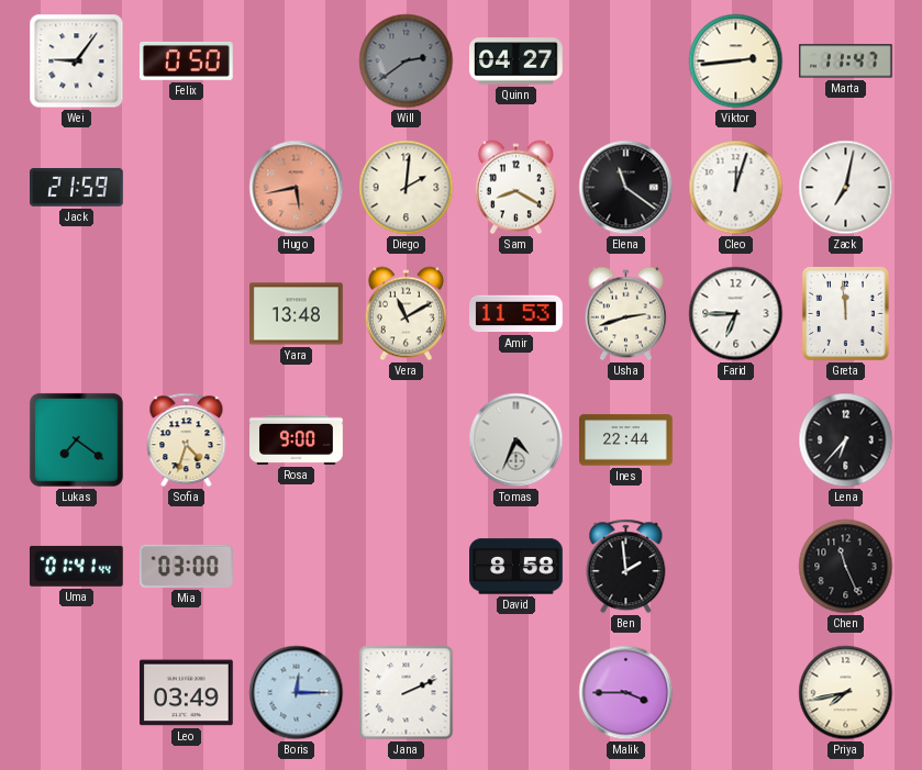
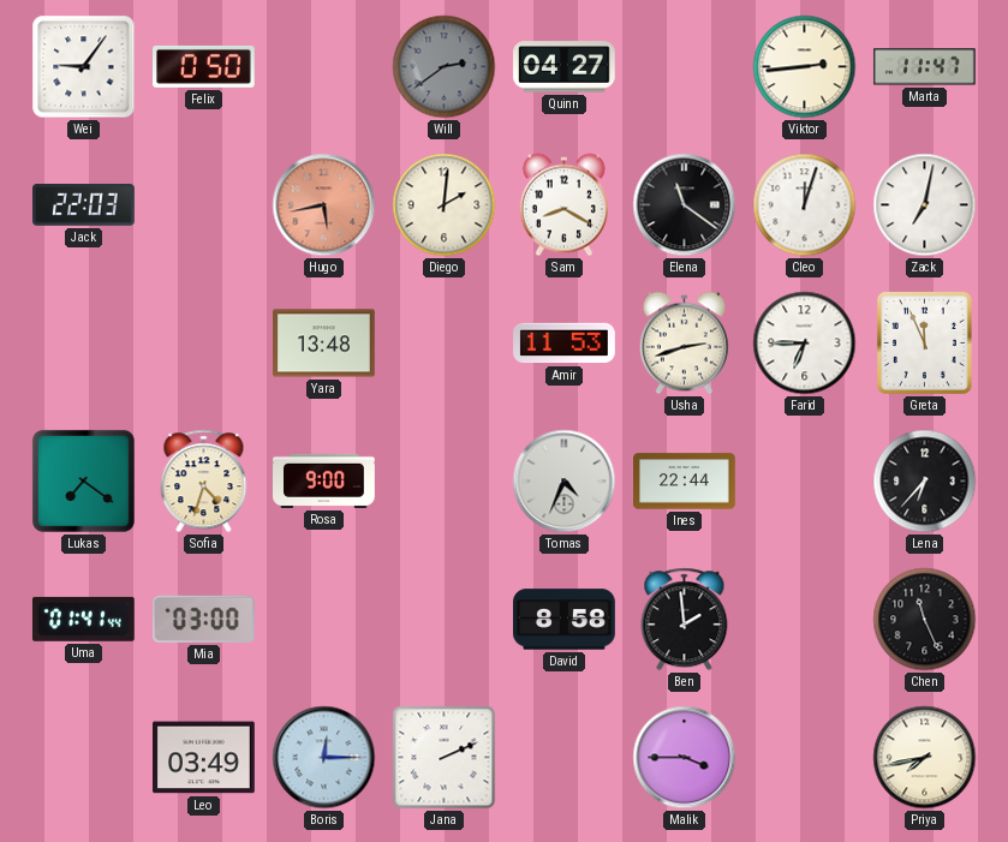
Jack: 21:59 -> 22:03 (84, 205)
Vera: 11:10 -> none (406, 314)
Greta: 11:59 -> 11:56 (924, 342)
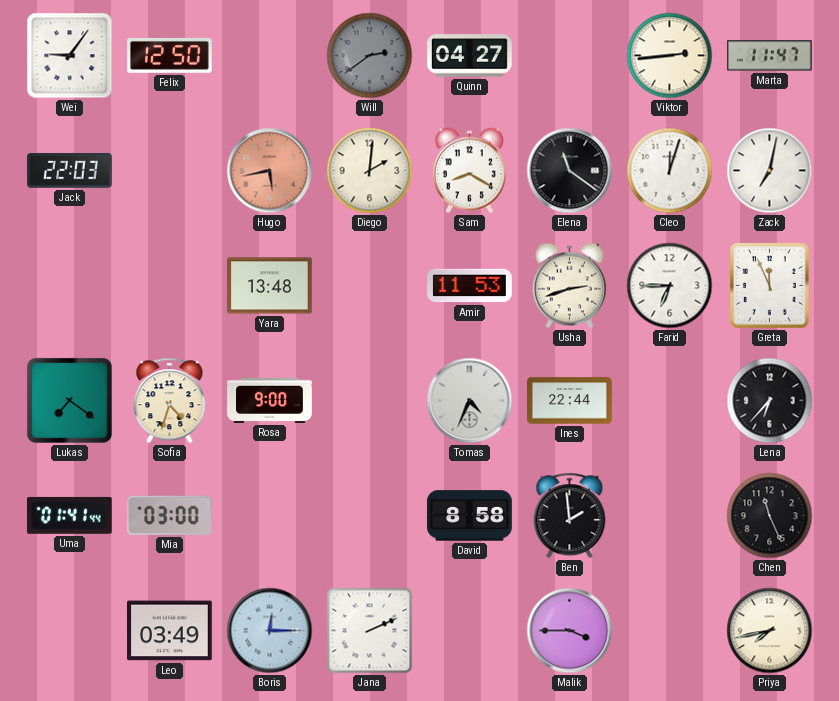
Felix: 0:50 -> 12:50 (170, 56)
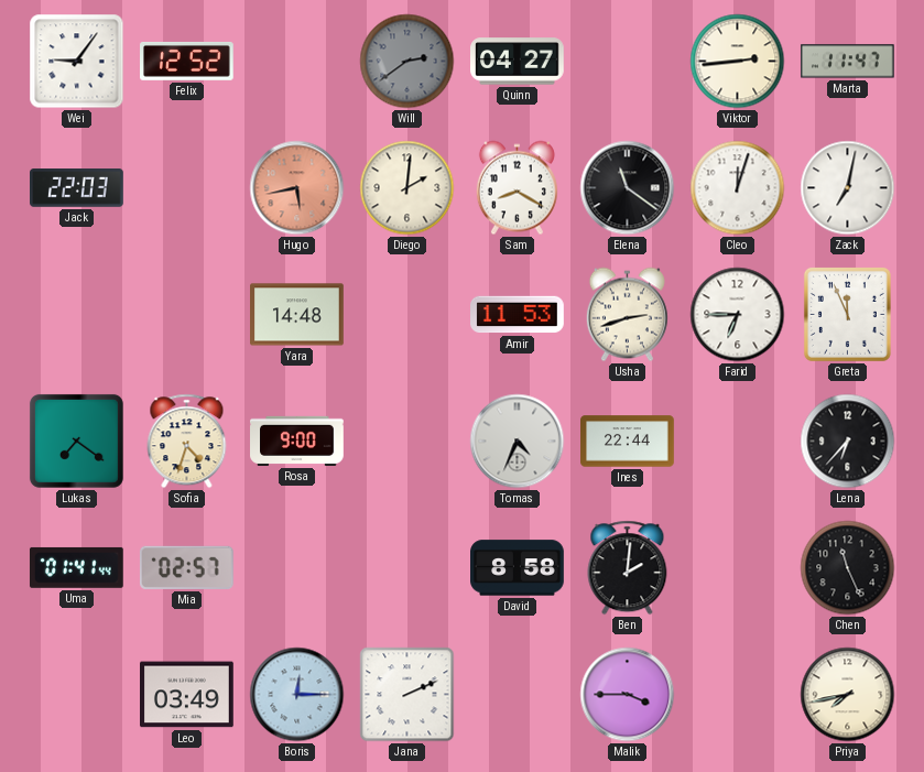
Felix: 12:50 -> 12:52 (187, 62)
Yara: 13:48 -> 14:48 (297, 315)
Mia: 03:00 -> 02:57 (186, 567)
Ben: 1:59 -> 2:01 (628, 568)
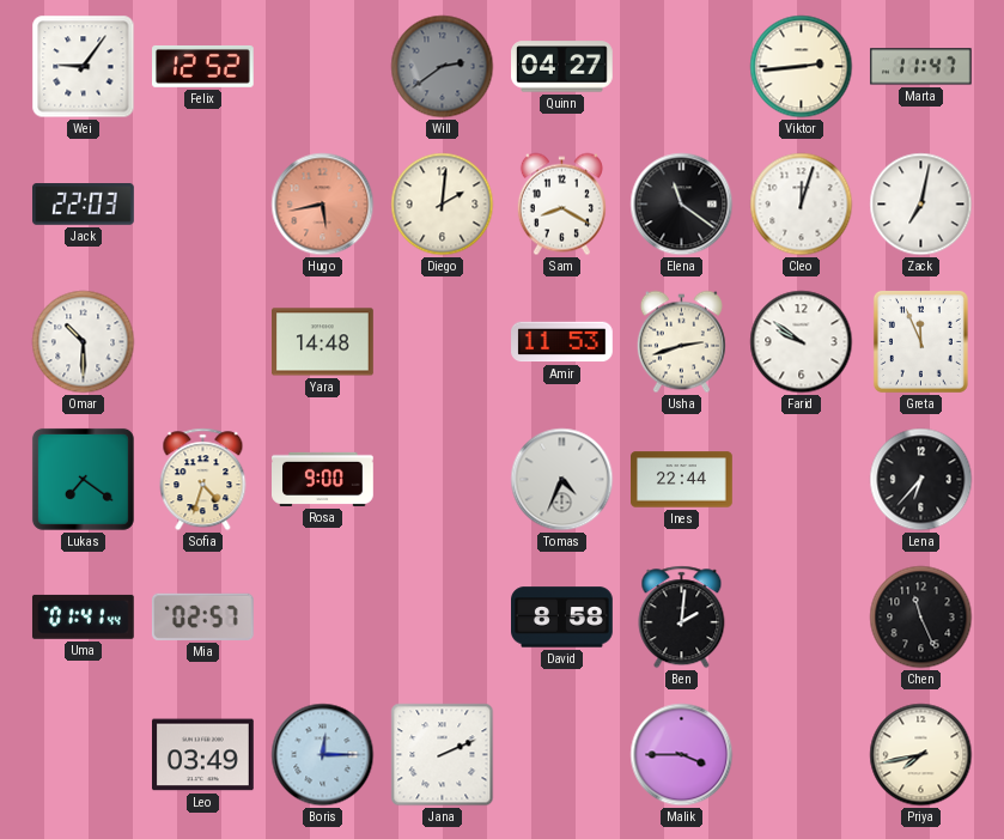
Omar: none -> 10:30 (84, 342)
Farid: 6:45 -> 9:51 (802, 342)
